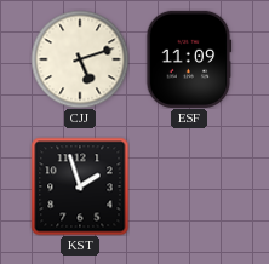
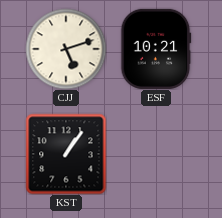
ESF: 11:09 -> 10:21 (156, 49)
KST: 1:57 -> 1:06 (66, 154)
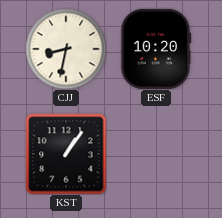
CJJ: 5:12 -> 8:32 (66, 49)
ESF: 10:21 -> 10:20 (156, 49)
